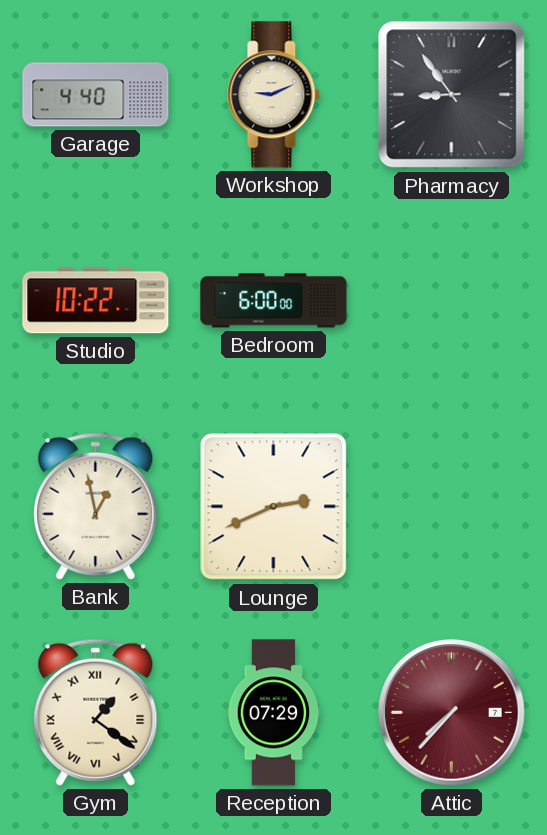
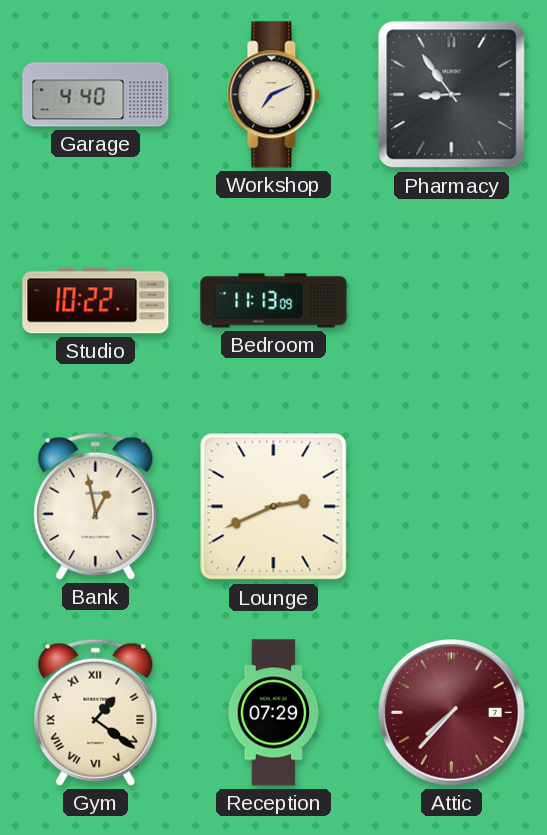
Workshop: 9:11 -> 7:11 (274, 95)
Bedroom: 6:00 -> 11:13 (274, 301)
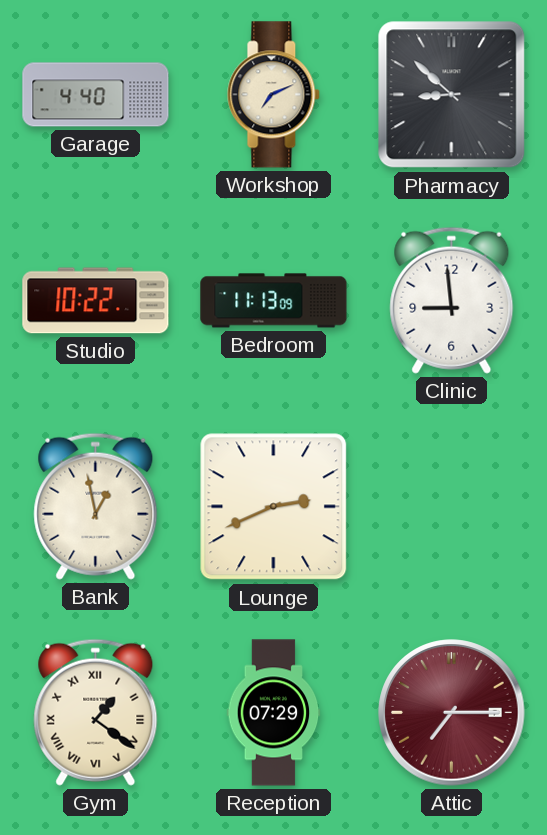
Pharmacy: 8:54 -> 8:52 (452, 95)
Clinic: none -> 8:59 (452, 300)
Attic: 7:37 -> 7:15 (452, 713)
